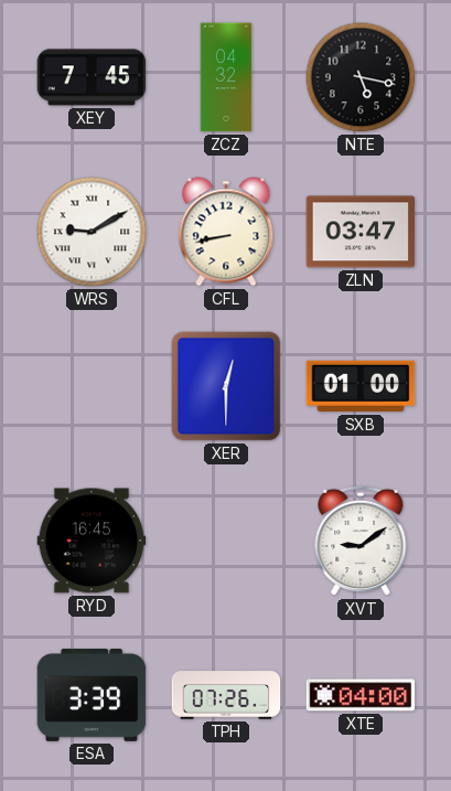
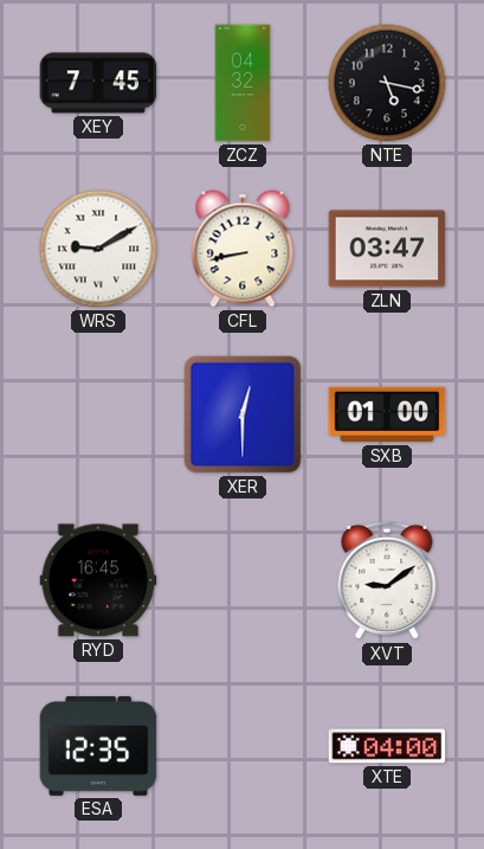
ESA: 3:39 -> 12:35 (98, 746)
TPH: 07:26 -> none (226, 695)
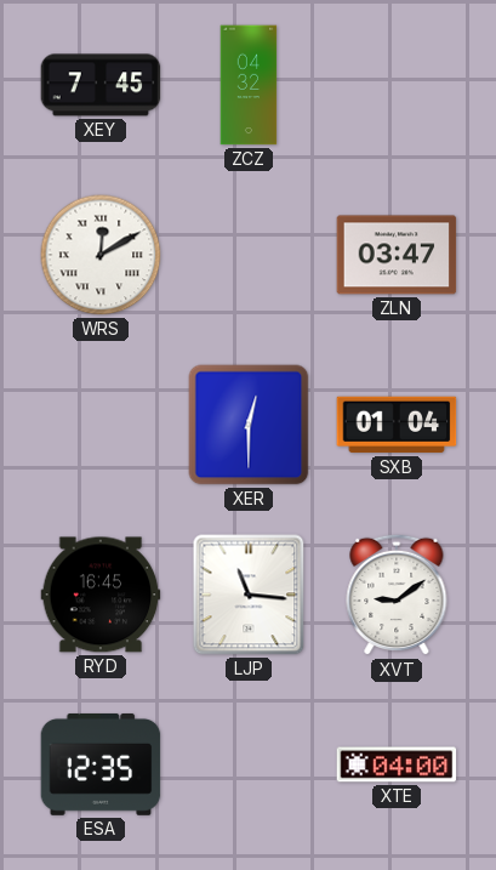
NTE: 5:17 -> none (387, 83)
WRS: 9:10 -> 12:10 (101, 255)
CFL: 8:43 -> none (243, 249)
SXB: 01:00 -> 01:04 (397, 425)
LJP: none -> 11:16 (249, 595)
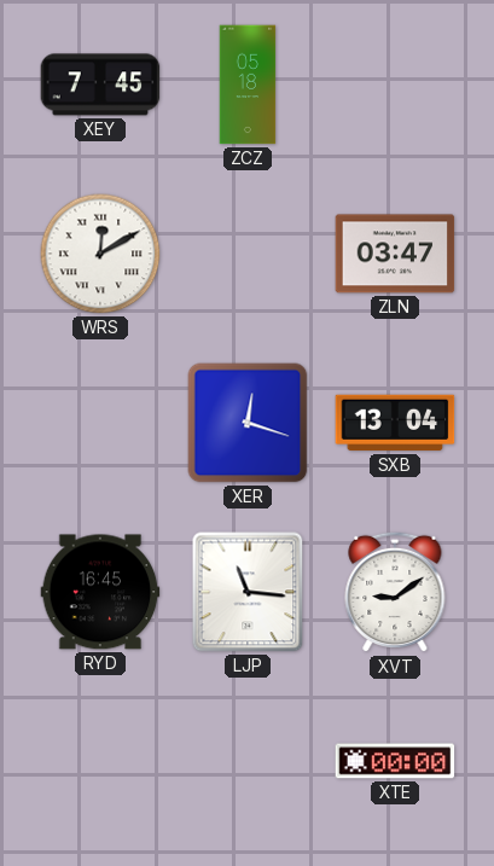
ZCZ: 04:32 -> 05:18 (248, 85)
XER: 12:30 -> 12:18 (248, 423)
SXB: 01:04 -> 13:04 (395, 423)
ESA: 12:35 -> none (101, 764)
XTE: 04:00 -> 00:00 (395, 761)
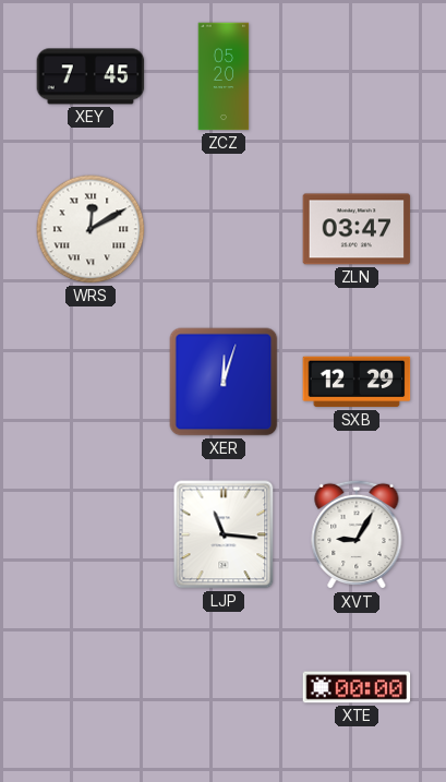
ZCZ: 05:18 -> 05:20 (224, 76)
XER: 12:18 -> 12:03 (224, 382)
SXB: 13:04 -> 12:29 (357, 382)
RYD: 16:45 -> none (100, 592)
XVT: 9:09 -> 9:05 (357, 534)
